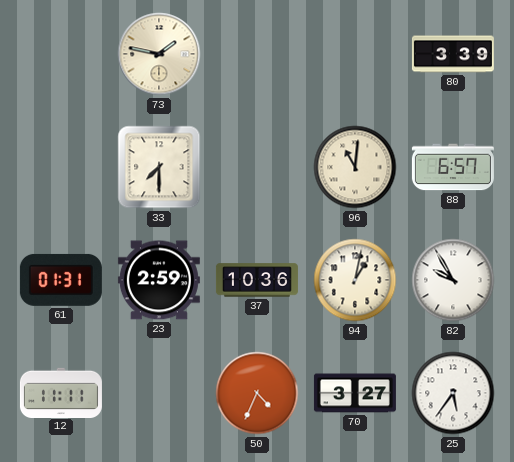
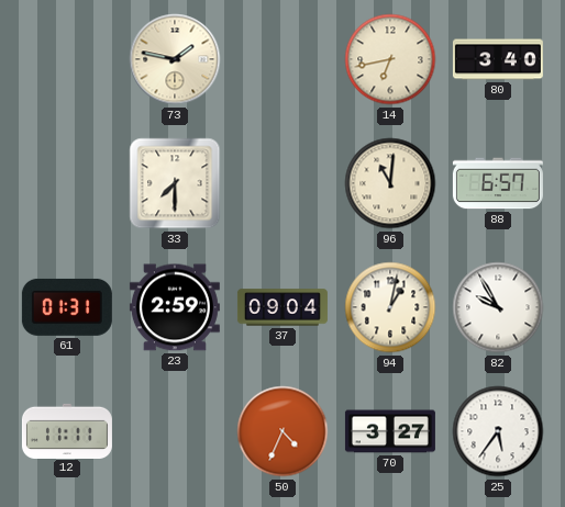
14: none -> 6:43 (390, 59)
80: 3:39 -> 3:40 (498, 59)
37: 10:36 -> 09:04 (282, 307)
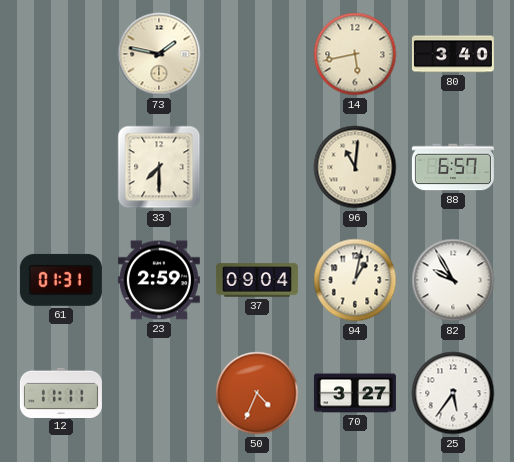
14: 6:43 -> 5:43 (355, 54)
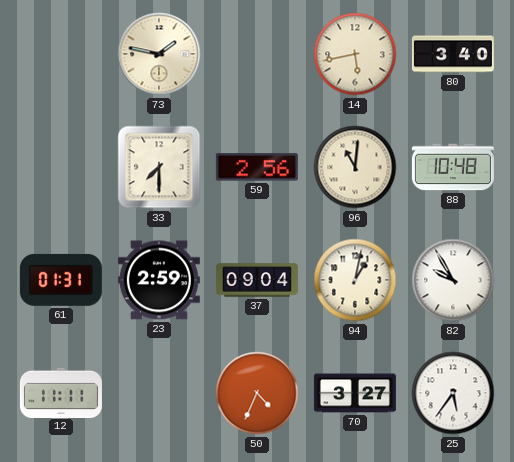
59: none -> 2:56 (257, 167)
88: 6:57 -> 10:48 (453, 167)
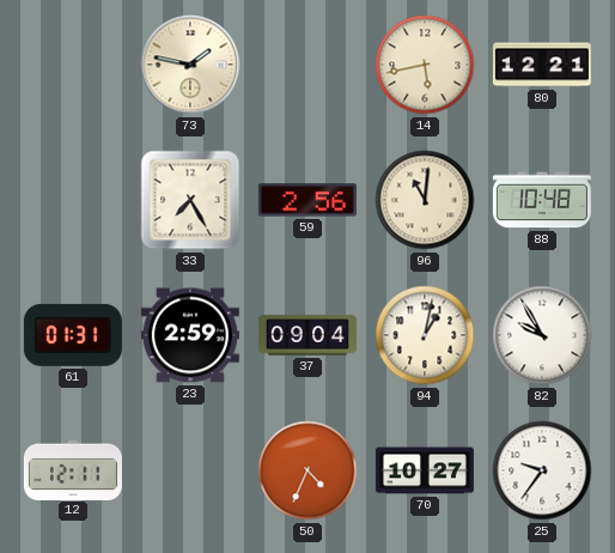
80: 3:40 -> 12:21 (542, 65)
33: 7:30 -> 7:25 (190, 200)
12: 11:11 -> 12:11 (73, 469)
70: 3:27 -> 10:27 (425, 470)
25: 5:36 -> 9:36 (542, 470)
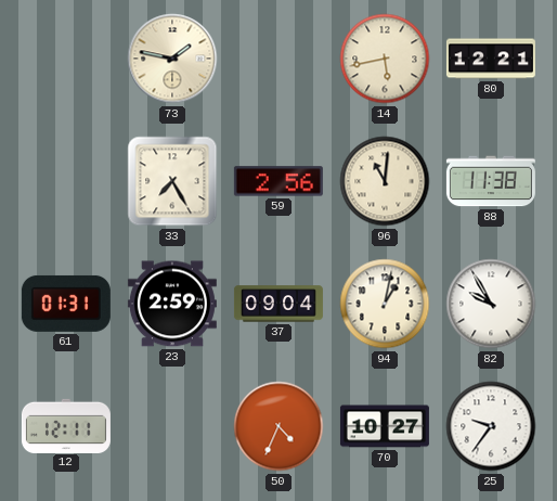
88: 10:48 -> 11:38 (491, 181)
